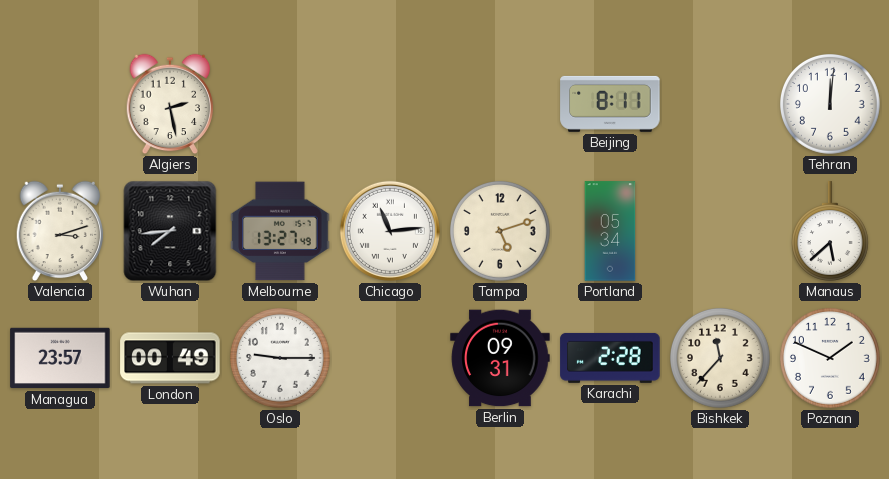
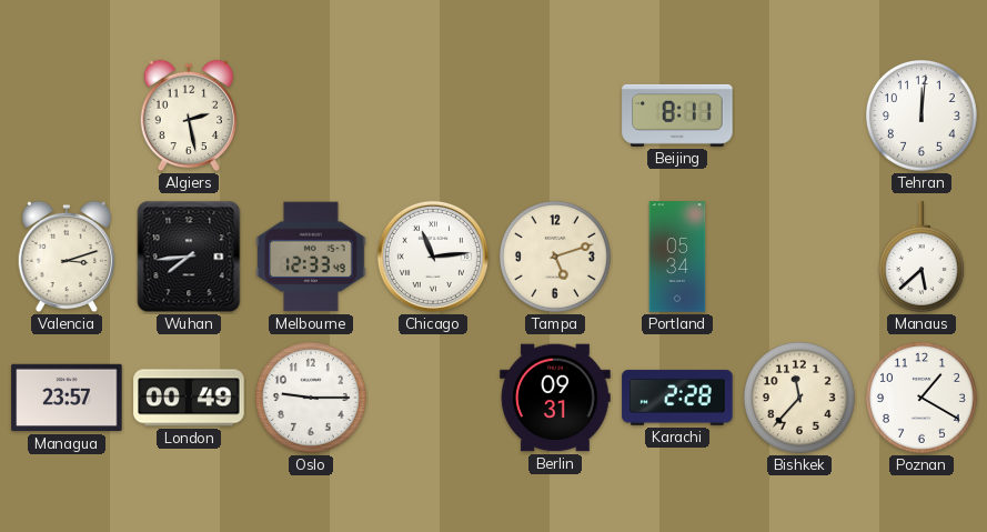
Melbourne: 13:27 -> 12:33 (311, 257)
Poznan: 1:49 -> 1:20 (923, 399)
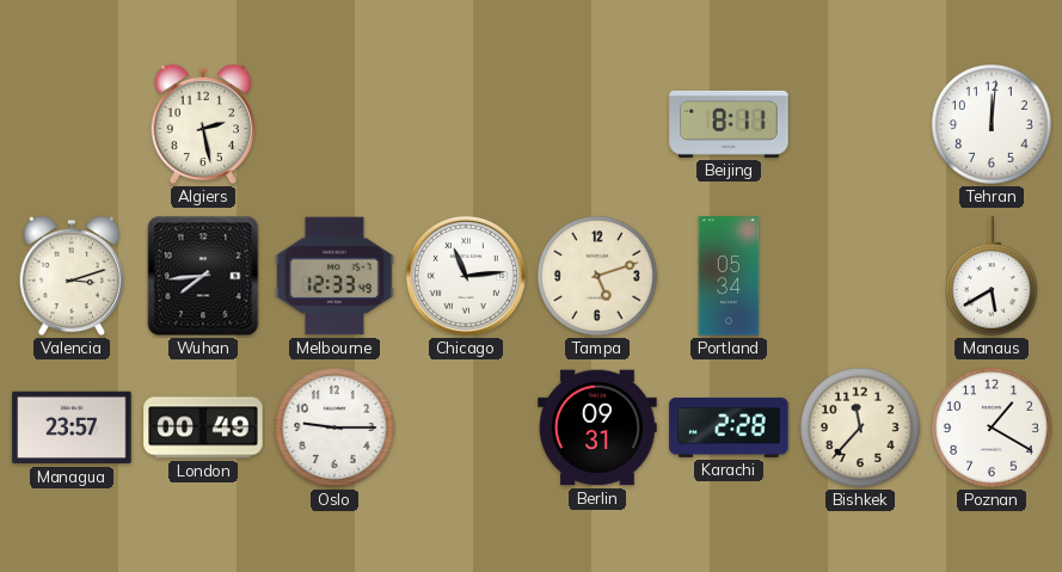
Manaus: 5:38 -> 5:40 (992, 276)
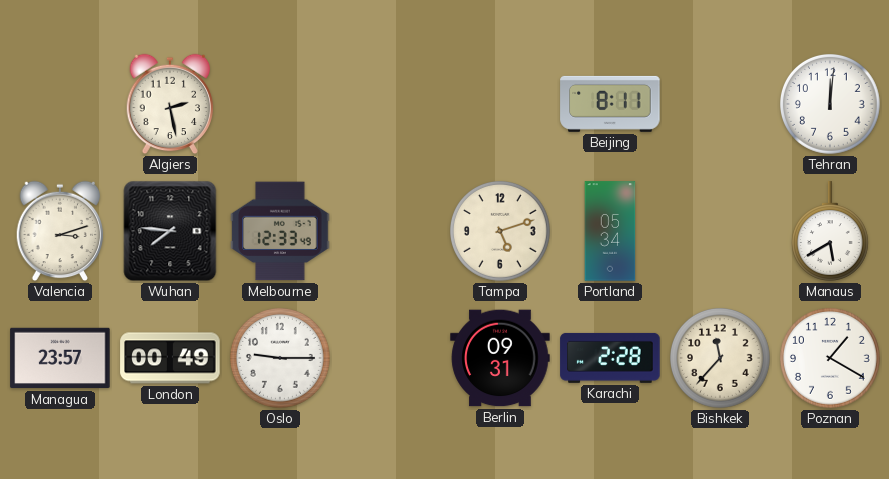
Wuhan: 7:44 -> 7:46 (170, 231)
Chicago: 11:14 -> none (466, 276)
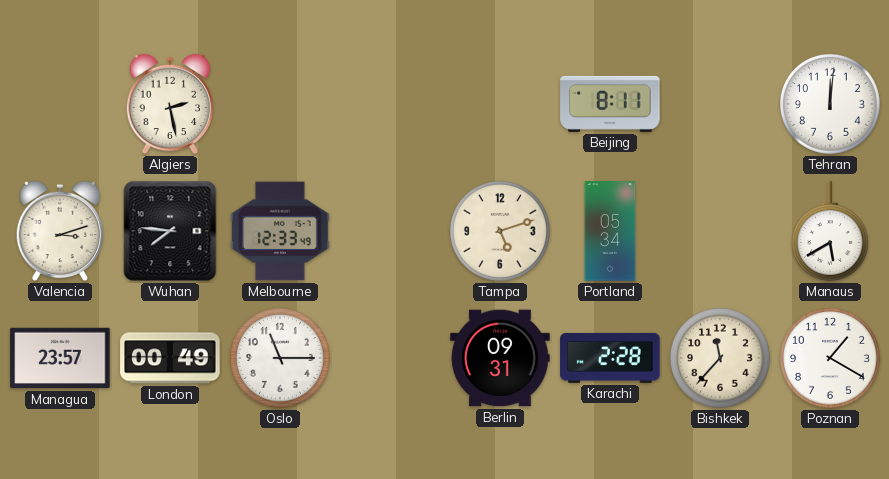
Oslo: 9:15 -> 11:15 (281, 359)
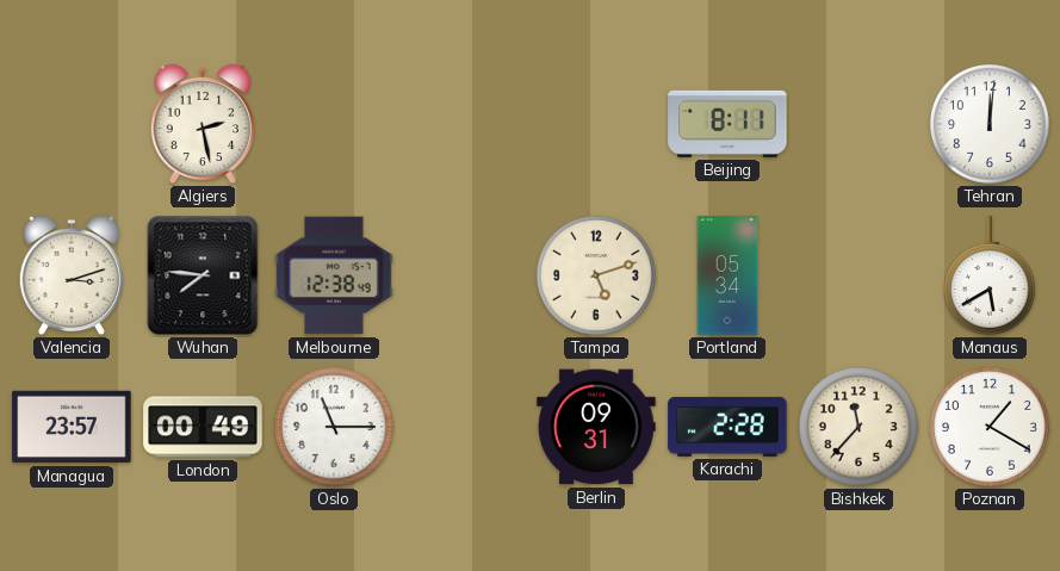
Melbourne: 12:33 -> 12:38 (334, 275)
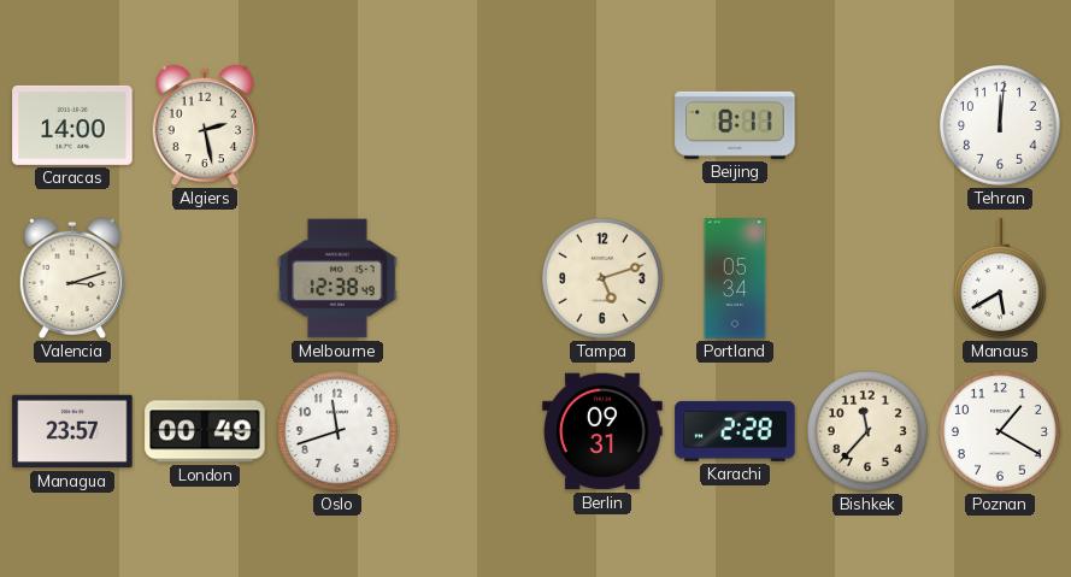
Caracas: none -> 14:00 (72, 125)
Wuhan: 7:46 -> none (203, 275)
Oslo: 11:15 -> 11:42 (339, 432)
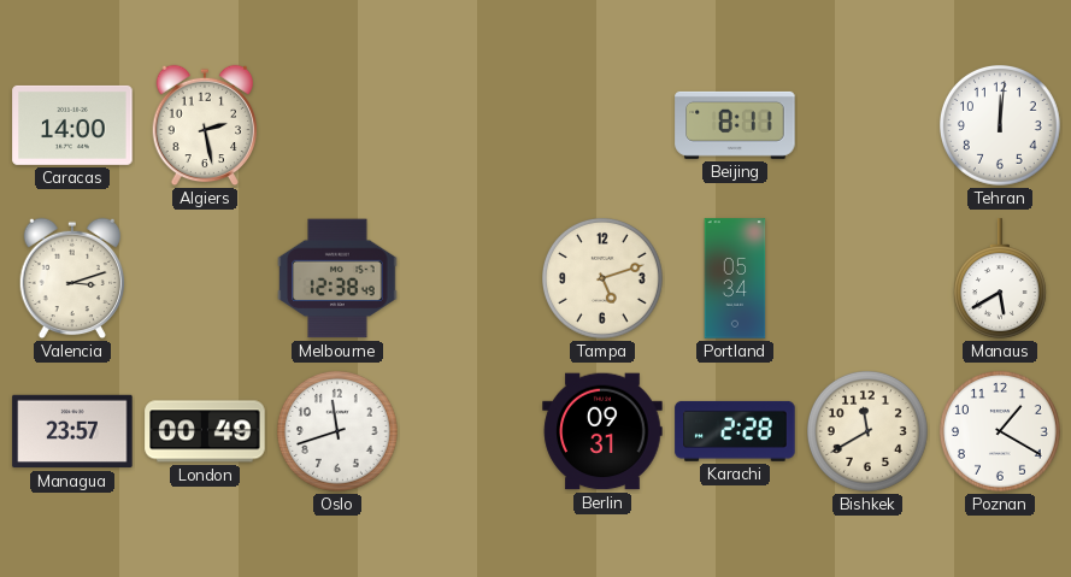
Bishkek: 11:37 -> 11:40 (869, 432)
